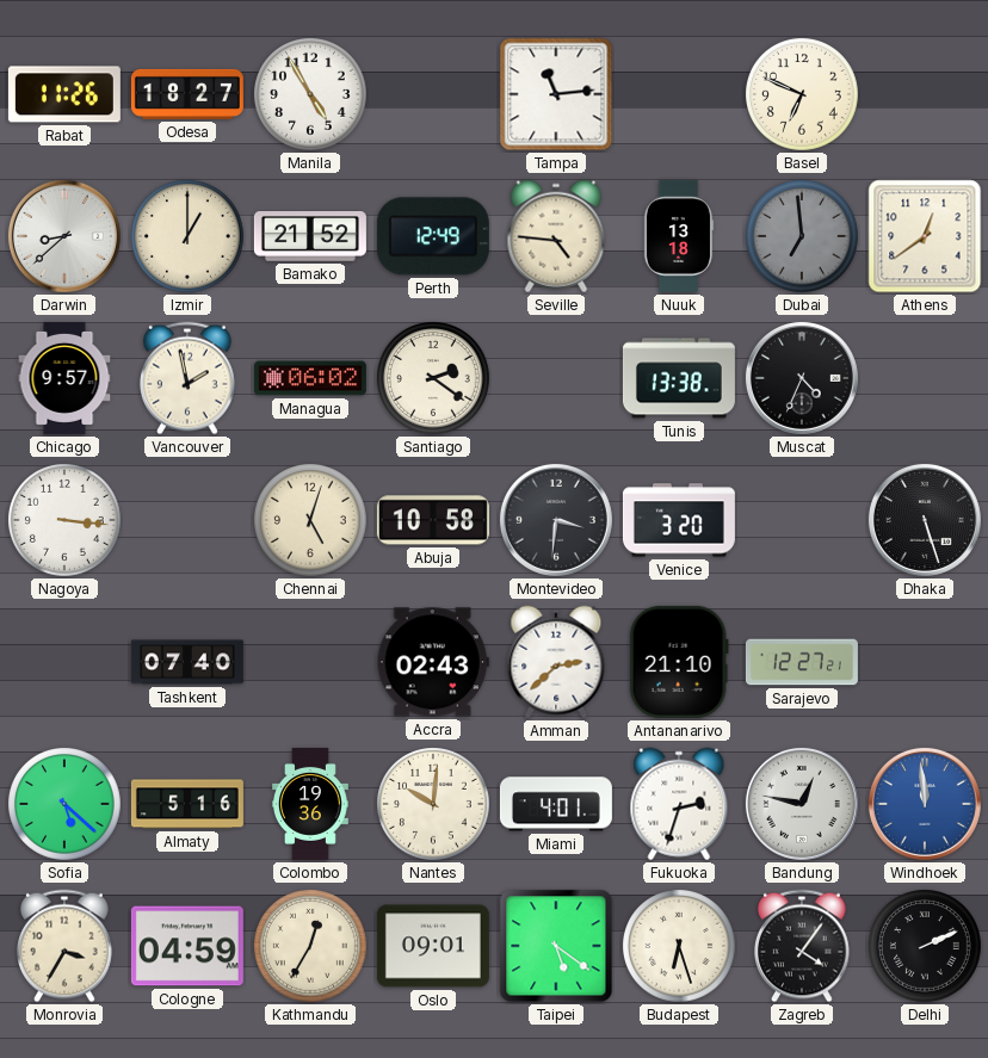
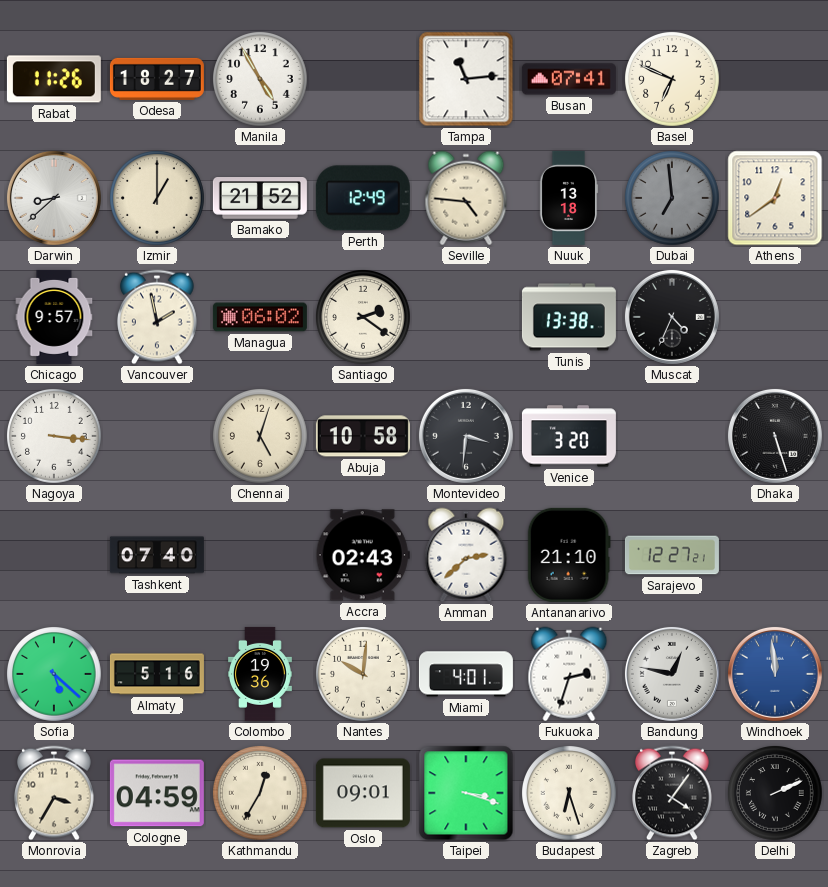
Busan: none -> 07:41 (569, 79)
Taipei: 5:21 -> 3:18 (466, 793)
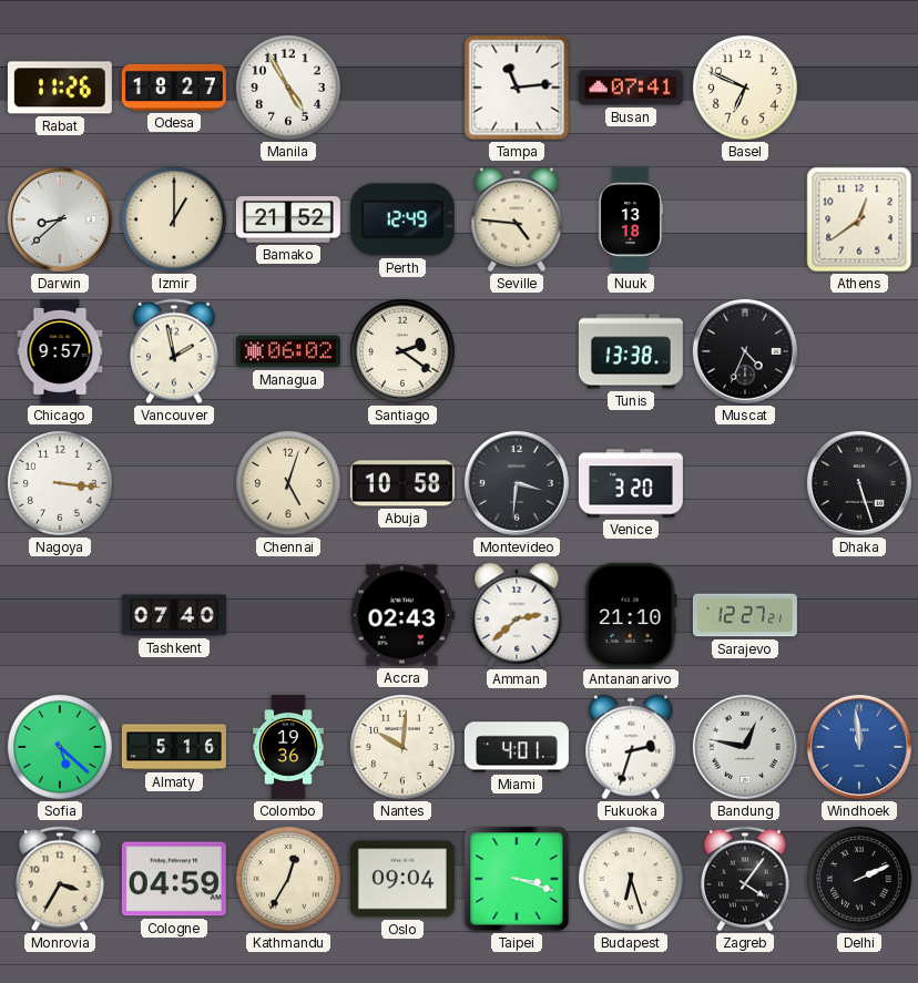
Dubai: 6:59 -> none (673, 199)
Oslo: 09:01 -> 09:04 (402, 879)
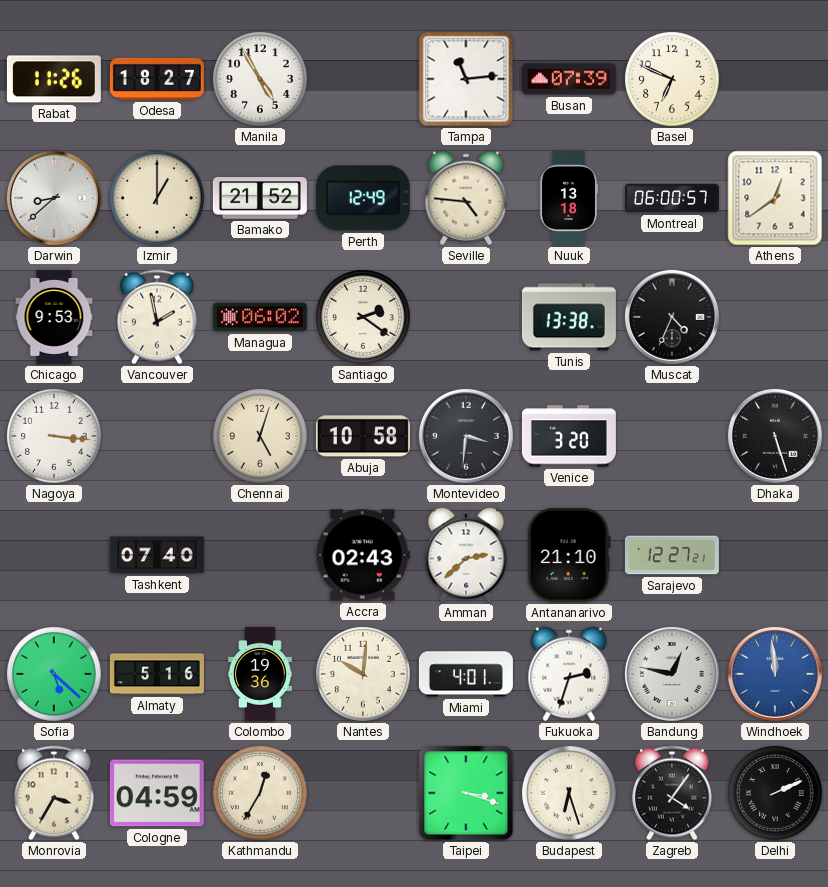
Busan: 07:41 -> 07:39 (569, 79)
Montreal: none -> 06:00 (672, 198)
Chicago: 9:57 -> 9:53 (54, 317)
Oslo: 09:04 -> none (402, 879)
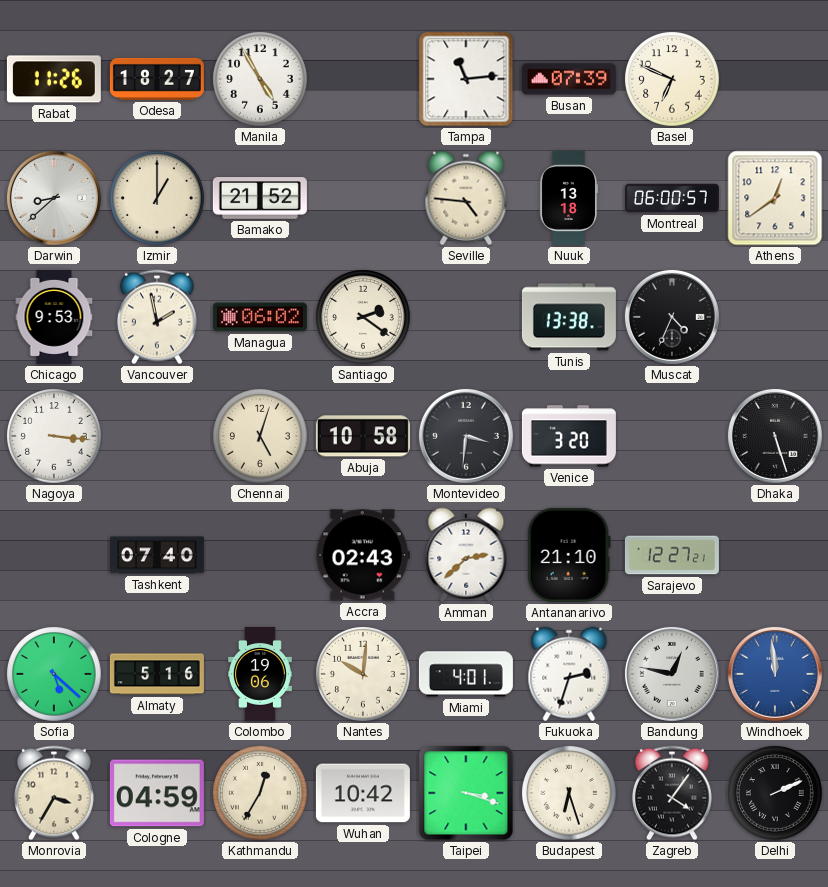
Perth: 12:49 -> none (363, 198)
Colombo: 19:36 -> 19:06 (261, 674)
Wuhan: none -> 10:42 (363, 793)
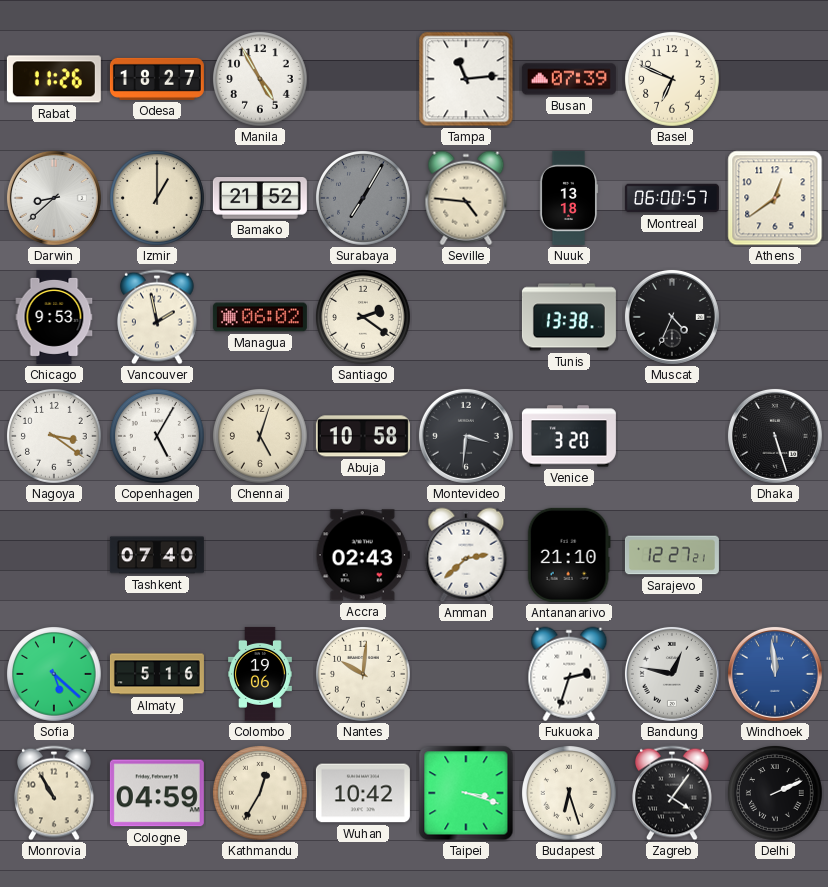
Surabaya: none -> 7:05 (364, 199)
Nagoya: 3:16 -> 3:21 (55, 437)
Copenhagen: none -> 5:05 (158, 437)
Miami: 4:01 -> none (466, 674)
Monrovia: 3:35 -> 10:55 (55, 793)
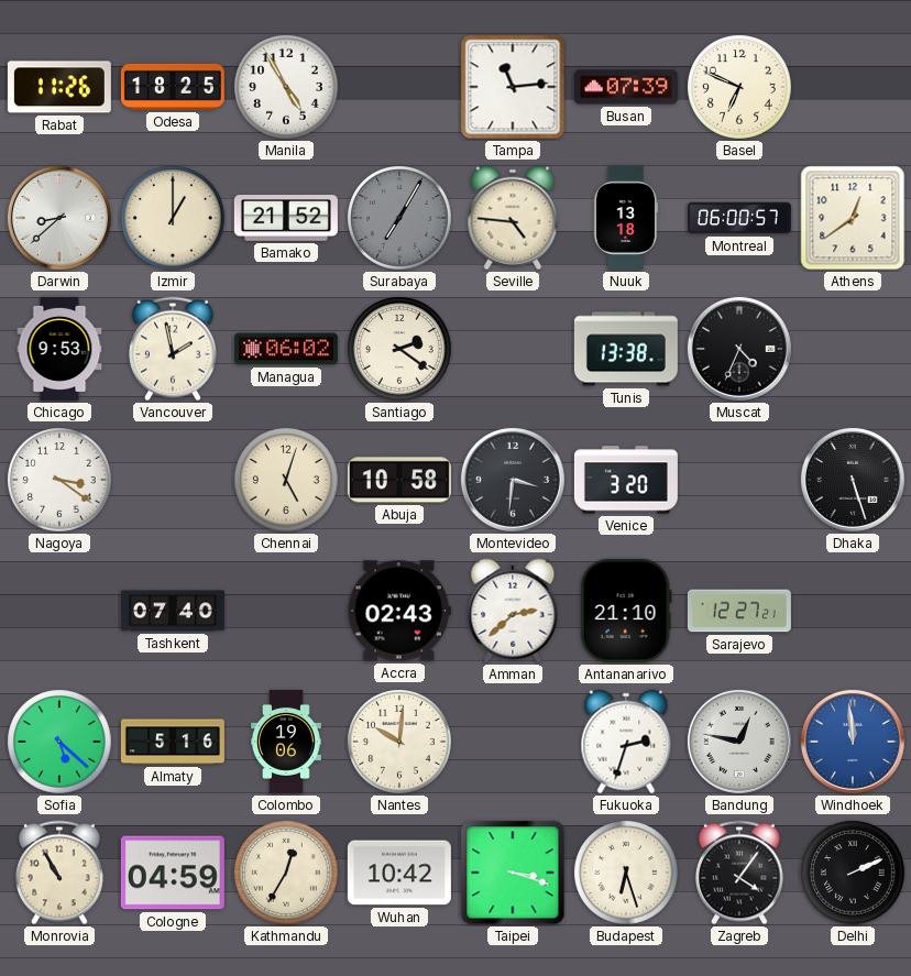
Odesa: 18:27 -> 18:25 (173, 87)
Copenhagen: 5:05 -> none (158, 437)
